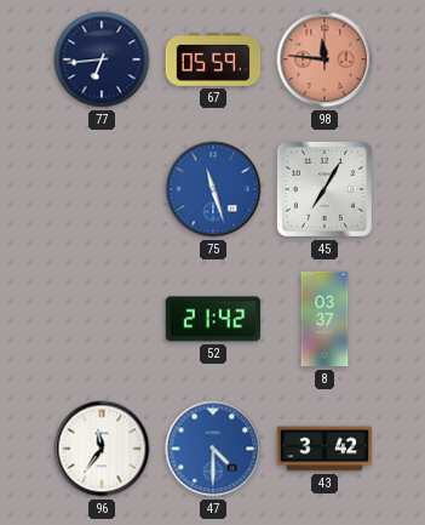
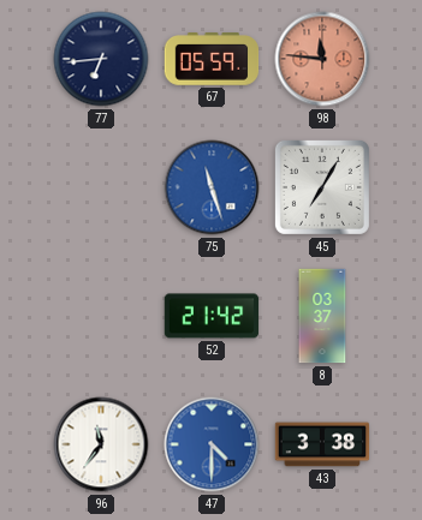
43: 3:42 -> 3:38 (322, 444)
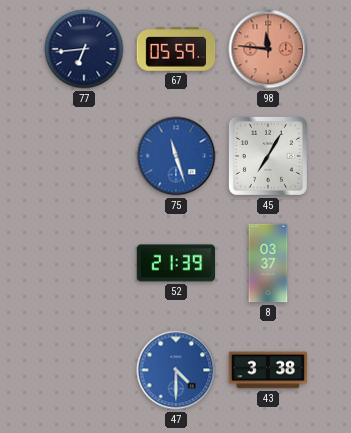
52: 21:42 -> 21:39 (176, 263)
96: 11:36 -> none (101, 444)
